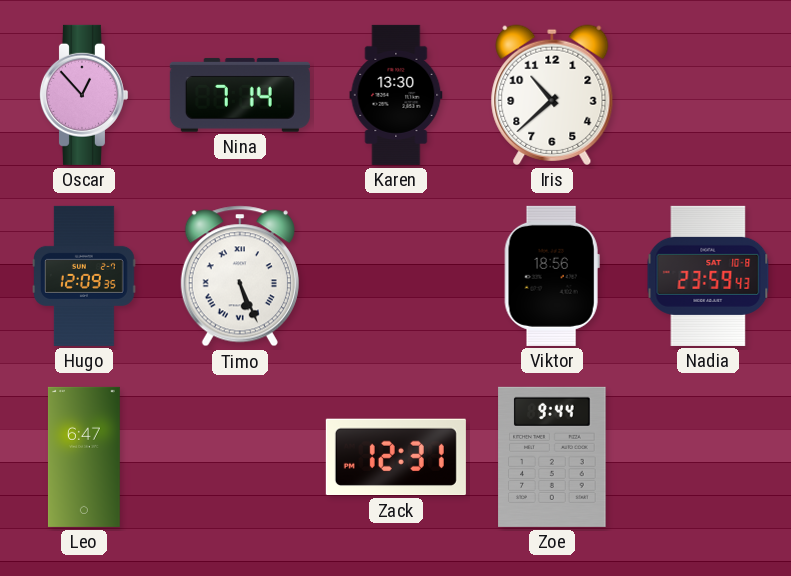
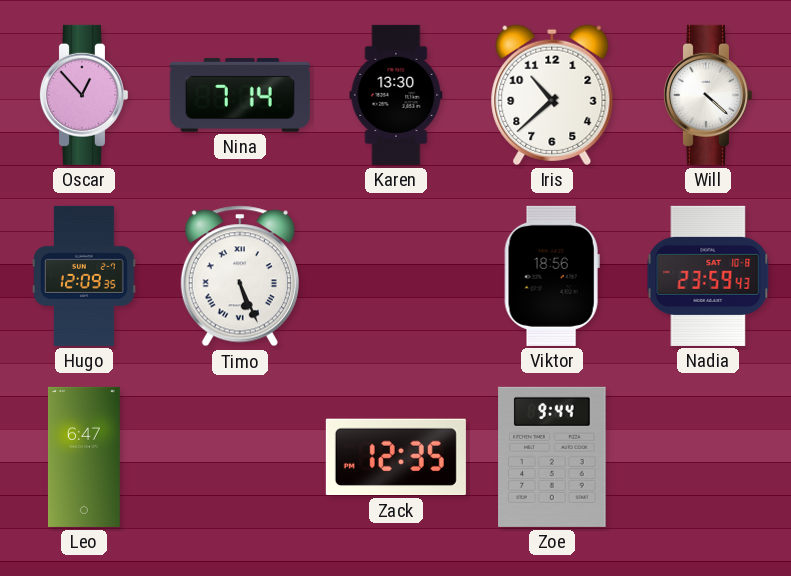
Will: none -> 4:22 (707, 95)
Zack: 12:31 -> 12:35 (396, 457)
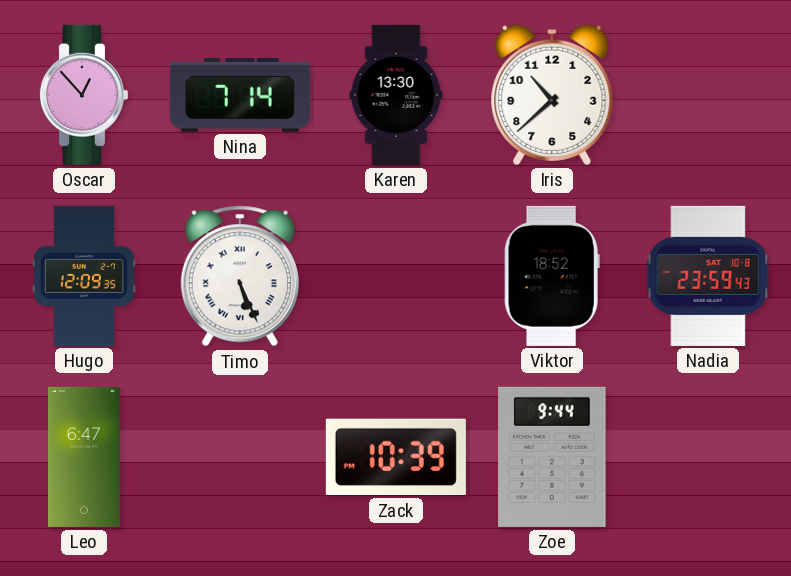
Will: 4:22 -> none (707, 95)
Viktor: 18:56 -> 18:52 (552, 276)
Zack: 12:35 -> 10:39 (396, 457)
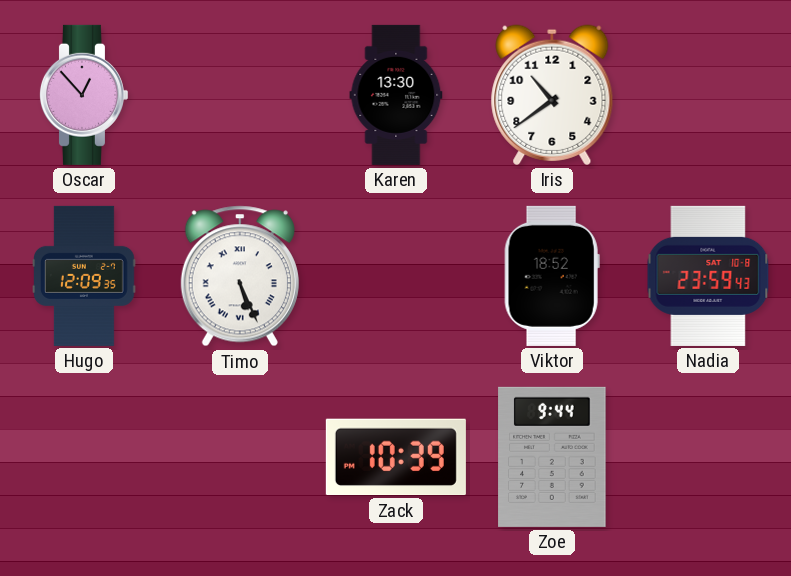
Nina: 7:14 -> none (240, 95)
Iris: 10:38 -> 10:39 (552, 95)
Leo: 6:47 -> none (84, 457)
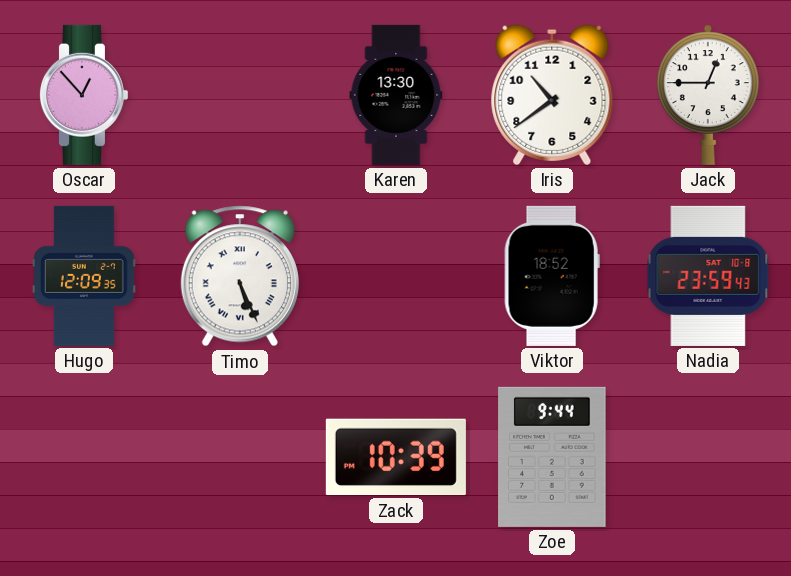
Jack: none -> 12:45 (708, 95)
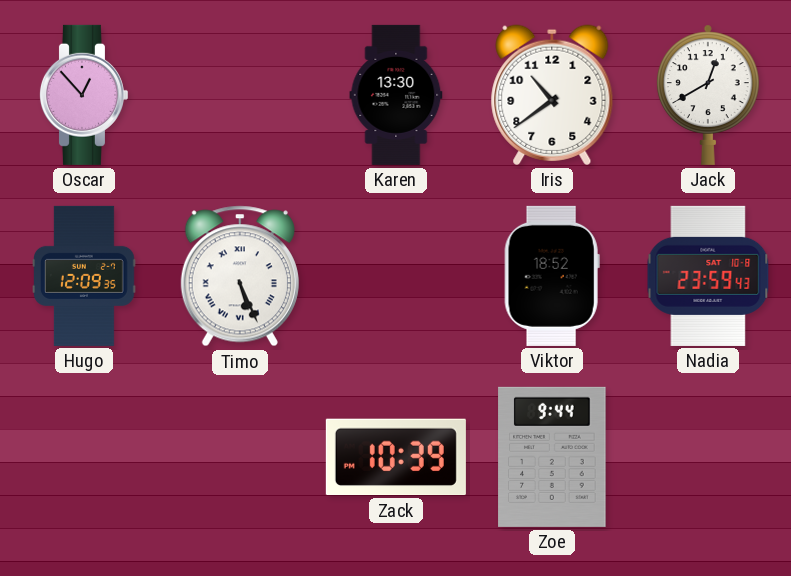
Jack: 12:45 -> 12:40 (708, 95)
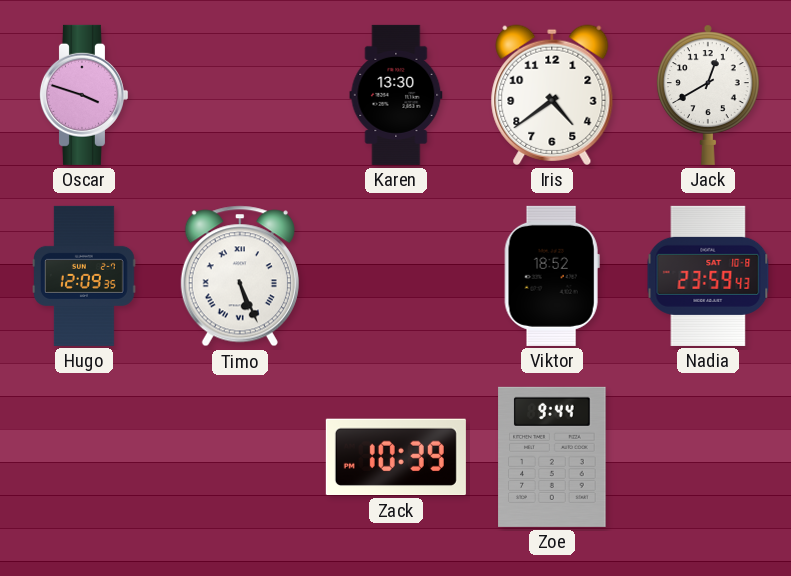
Oscar: 12:53 -> 3:48 (83, 95)
Iris: 10:39 -> 4:39 (552, 95)
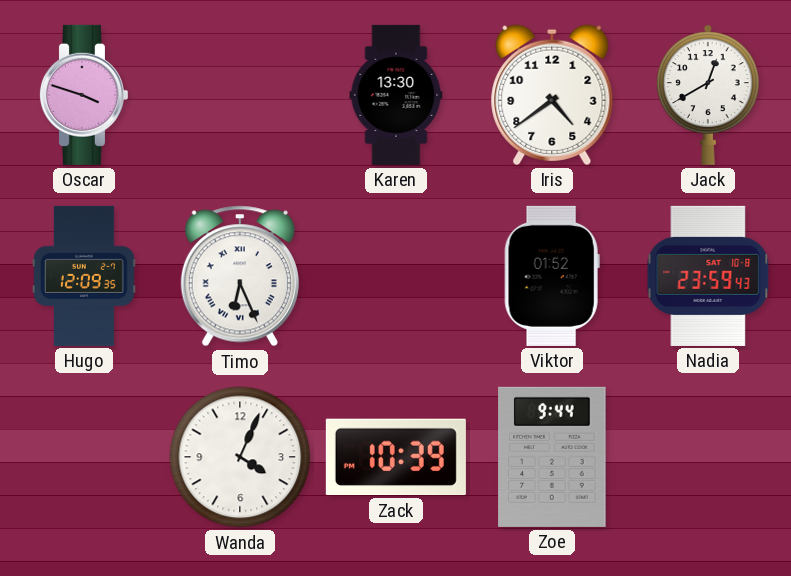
Timo: 5:26 -> 6:26 (240, 276)
Viktor: 18:52 -> 01:52 (552, 276)
Wanda: none -> 4:04 (240, 457)
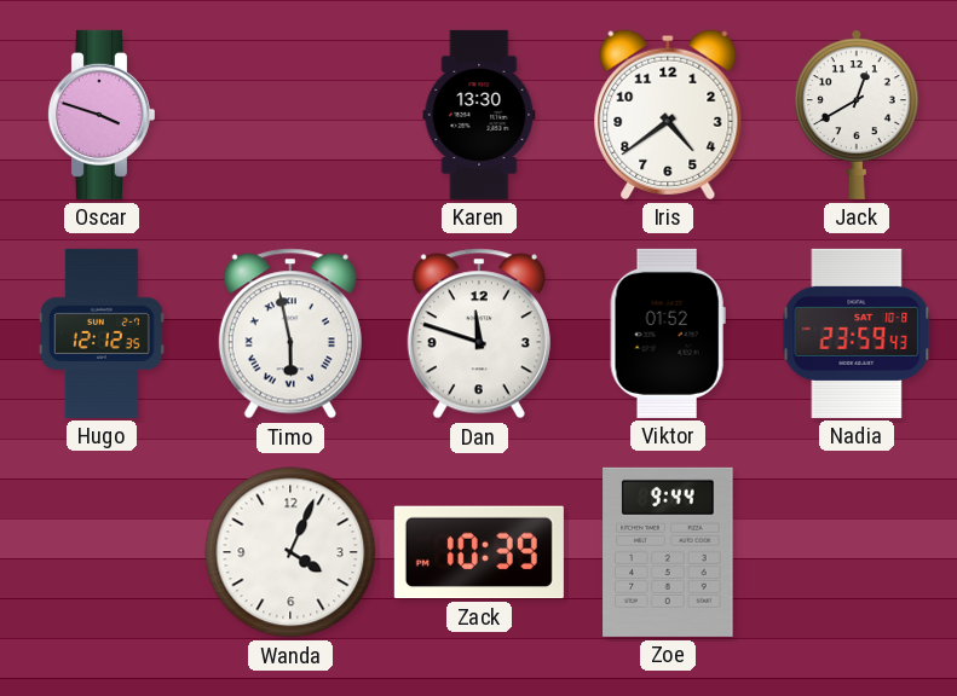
Hugo: 12:09 -> 12:12 (103, 333)
Timo: 6:26 -> 5:58 (290, 333)
Dan: none -> 11:48 (479, 333)
